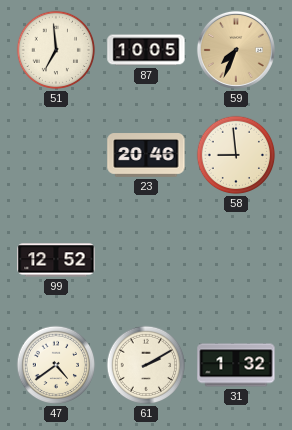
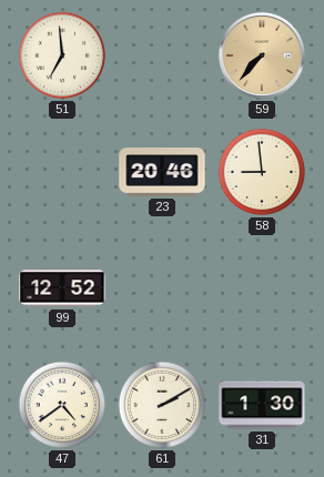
87: 10:05 -> none (146, 50)
59: 7:34 -> 7:37 (262, 55)
31: 1:32 -> 1:30 (262, 405)
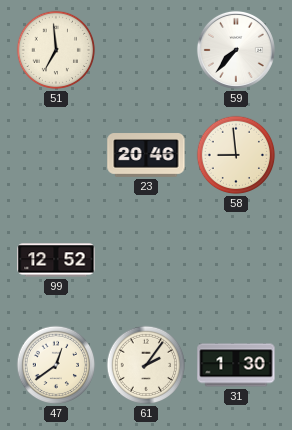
59 dial: champagne -> white (236, 50)
47: 4:39 -> 12:39 (56, 365)
61: 2:10 -> 2:06 (146, 365)
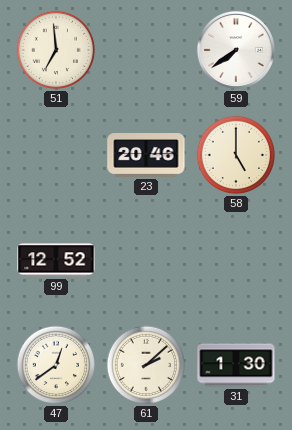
59: 7:37 -> 7:39 (236, 50)
58: 8:59 -> 5:00 (236, 155)
61: 2:06 -> 2:08 (146, 365)
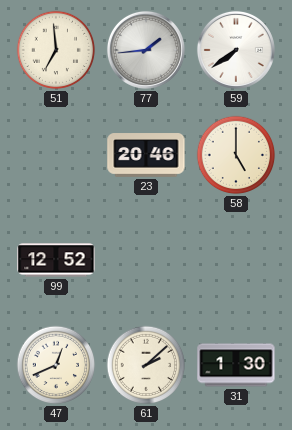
77: none -> 1:44 (146, 50)
47: 12:39 -> 12:41 (56, 365)
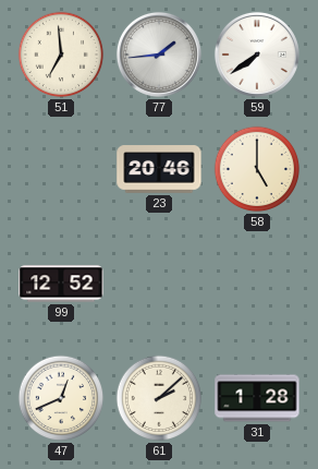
31: 1:30 -> 1:28 (257, 398)
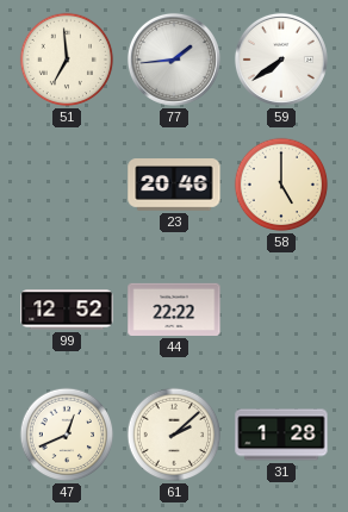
44: none -> 22:22 (174, 310)
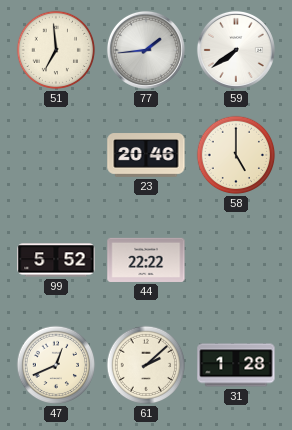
99: 12:52 -> 5:52 (56, 260)
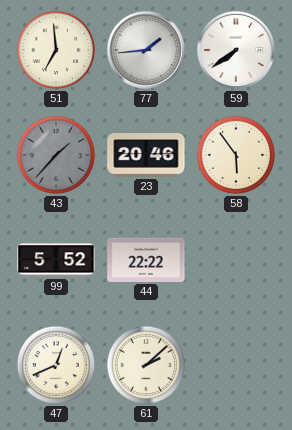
43: none -> 1:37 (56, 155)
58: 5:00 -> 5:54 (236, 155)
31: 1:28 -> none (236, 365)
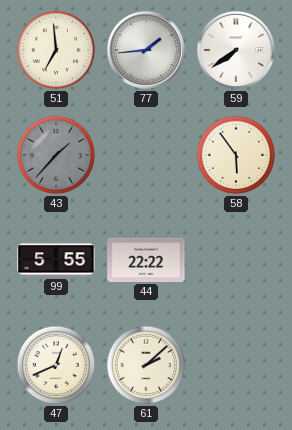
23: 20:46 -> none (146, 155)
99: 5:52 -> 5:55 (56, 260)
